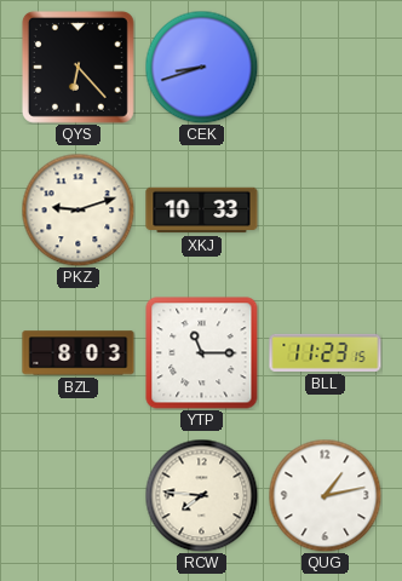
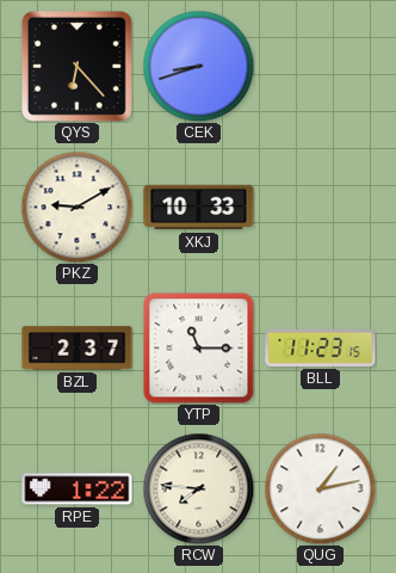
PKZ: 9:12 -> 9:10 (76, 207)
BZL: 8:03 -> 2:37 (78, 349)
RPE: none -> 1:22 (78, 489)
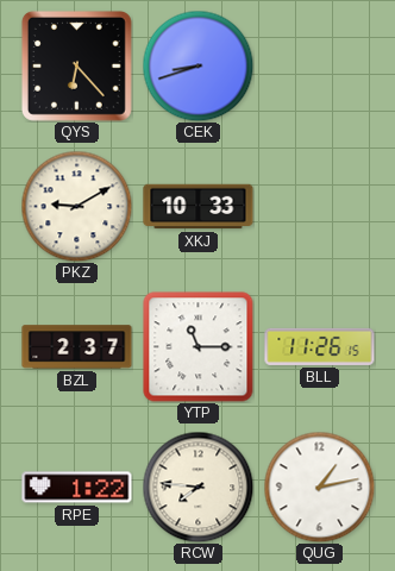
BLL: 11:23 -> 11:26 (320, 346)
